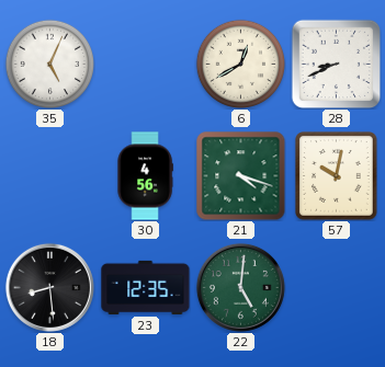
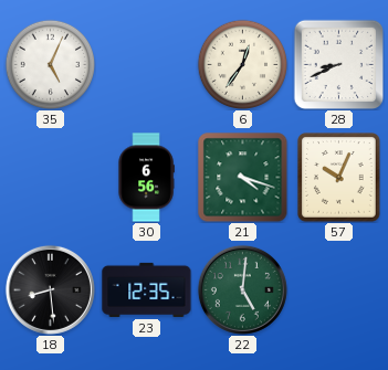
6: 12:40 -> 12:36 (242, 64)
30: 4:56 -> 6:56 (146, 178)
57: 10:02 -> 10:04 (339, 178)
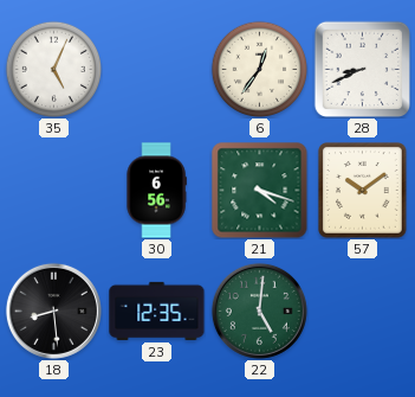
57: 10:04 -> 10:09 (363, 191)
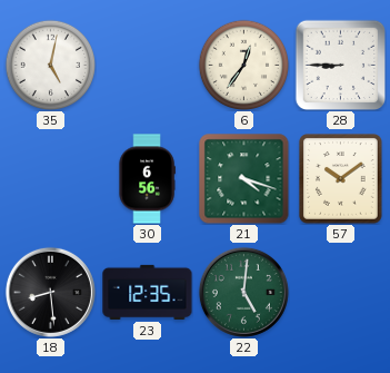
35: 5:04 -> 5:02 (50, 65)
28: 8:41 -> 8:45 (340, 65)
